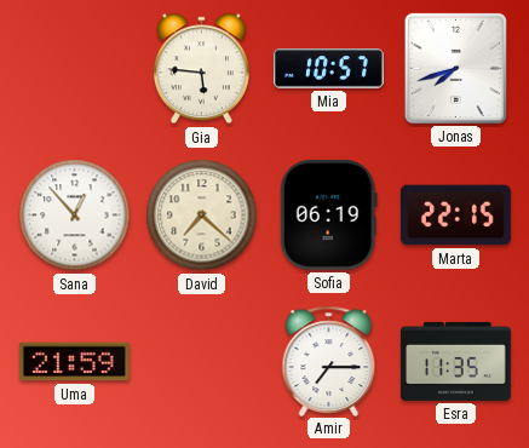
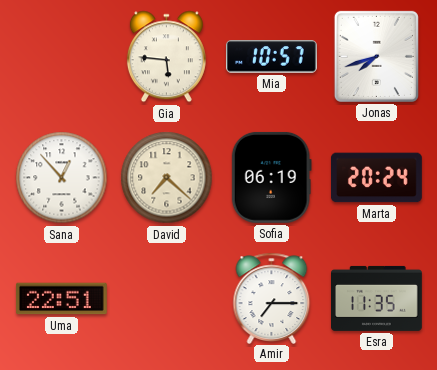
Marta: 22:15 -> 20:24 (376, 178)
Uma: 21:59 -> 22:51 (61, 299)
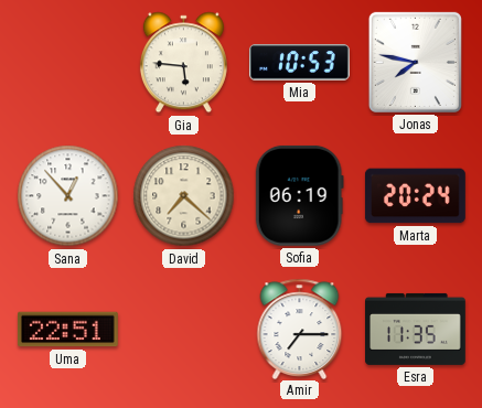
Mia: 10:57 -> 10:53 (299, 63)
Jonas: 7:42 -> 7:47 (415, 62)
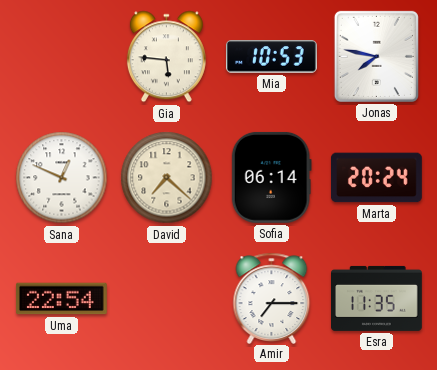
Sana: 12:53 -> 12:49 (62, 178)
Sofia: 06:19 -> 06:14 (271, 177)
Uma: 22:51 -> 22:54 (61, 299)
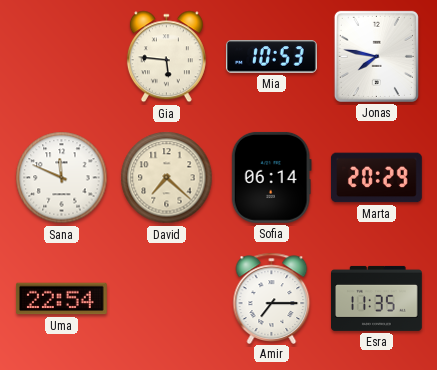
Sana: 12:49 -> 11:49 (62, 178)
Marta: 20:24 -> 20:29 (376, 178)
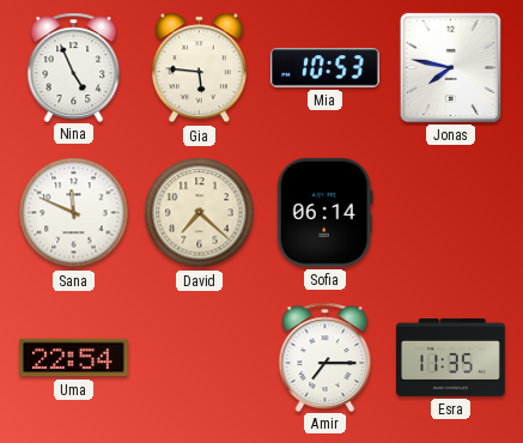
Nina: none -> 4:56 (74, 67)
Marta: 20:29 -> none (376, 178)
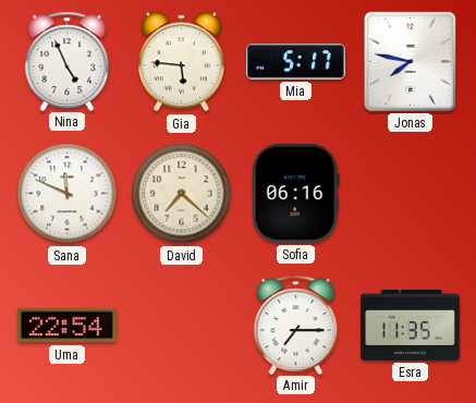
Mia: 10:53 -> 5:17 (295, 62)
Sofia: 06:14 -> 06:16 (295, 193)
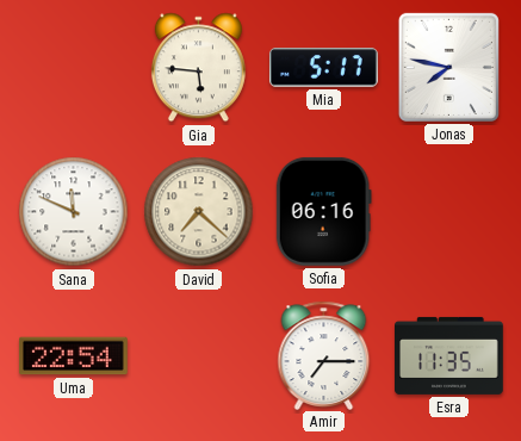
Nina: 4:56 -> none (68, 61)
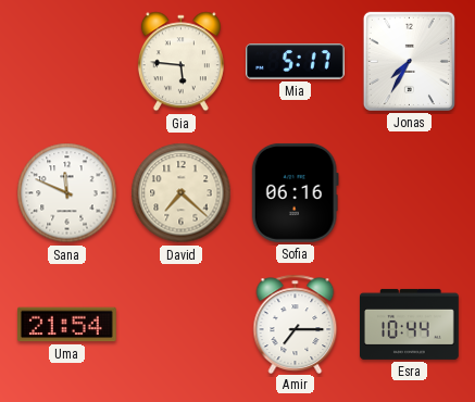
Jonas: 7:47 -> 7:35 (409, 61)
Uma: 22:54 -> 21:54 (66, 325)
Esra: 11:35 -> 10:44 (410, 324)
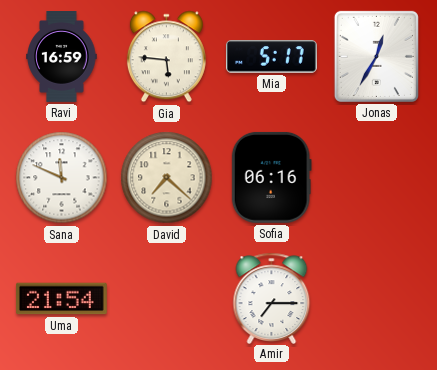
Ravi: none -> 16:59 (62, 57)
Jonas: 7:35 -> 12:35 (376, 56)
Esra: 10:44 -> none (410, 324)
